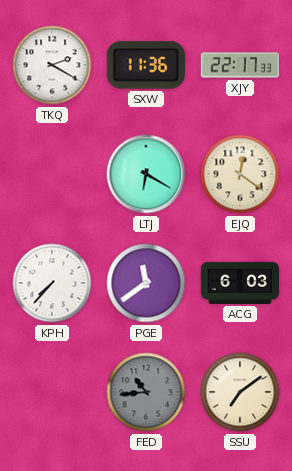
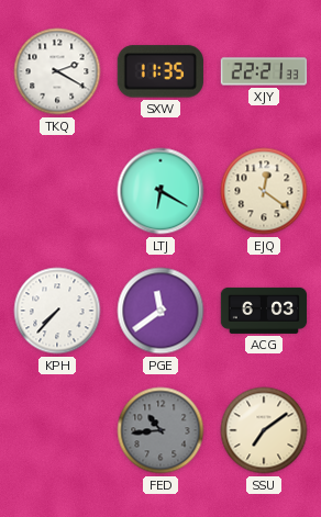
SXW: 11:36 -> 11:35 (160, 71)
XJY: 22:17 -> 22:21 (264, 71)
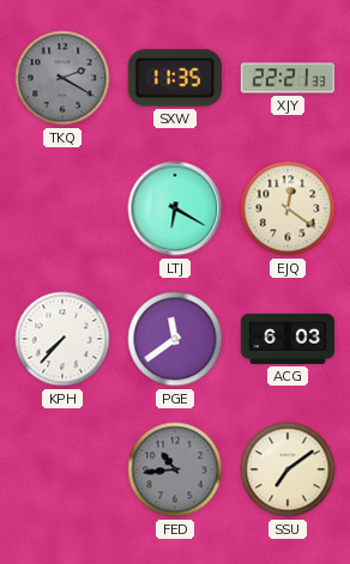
TKQ dial: white -> grey (62, 78)
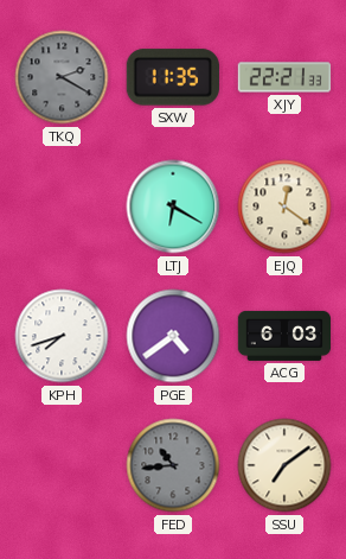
KPH: 7:37 -> 7:42 (62, 336)
PGE: 11:39 -> 4:39 (173, 336)
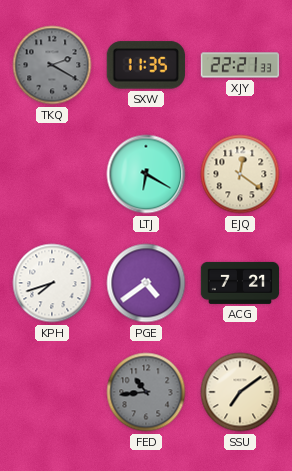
ACG: 6:03 -> 7:21 (240, 283)
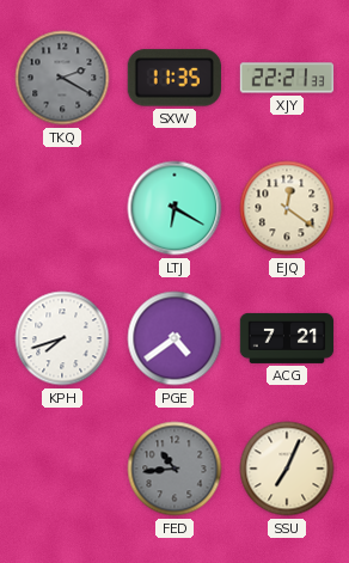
SSU: 7:09 -> 7:04 (287, 469)
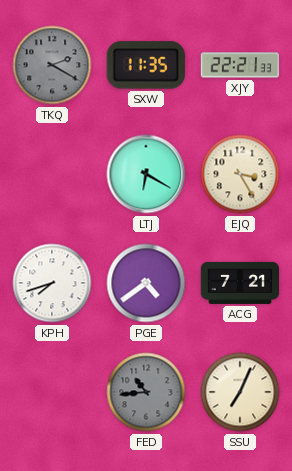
EJQ: 12:21 -> 3:25 (240, 174)
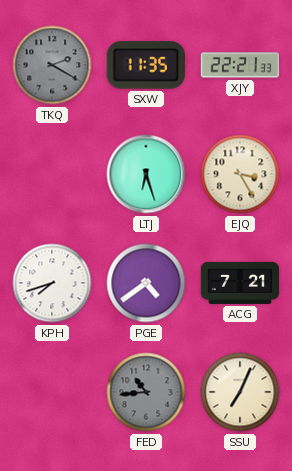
LTJ: 6:20 -> 6:27 (146, 174)
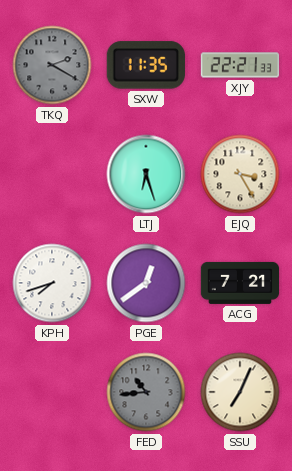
PGE: 4:39 -> 12:39 (146, 283)
